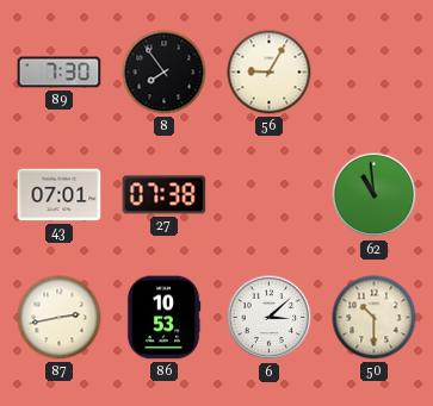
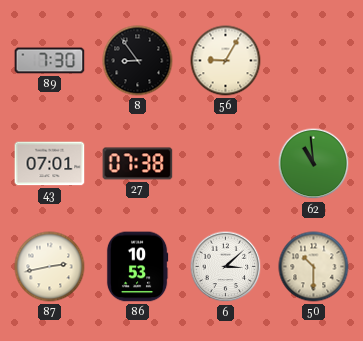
8: 7:54 -> 8:54 (138, 61)
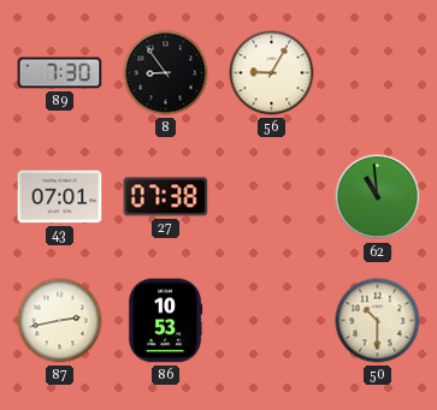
6: 3:08 -> none (226, 267)
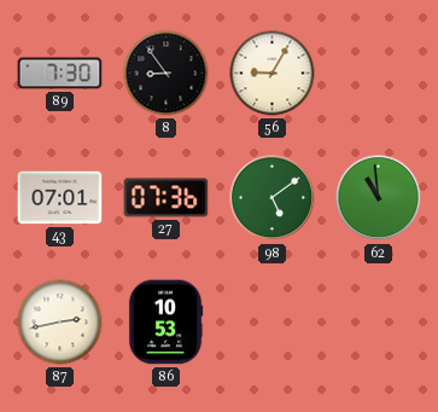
27: 07:38 -> 07:36 (167, 198)
98: none -> 5:09 (273, 198)
50: 10:30 -> none (378, 321)
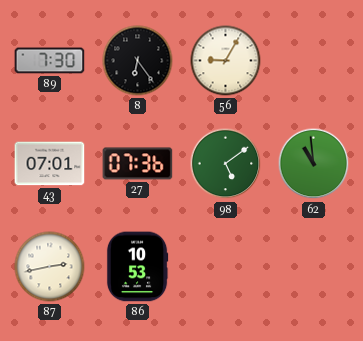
8: 8:54 -> 6:24 (138, 61)
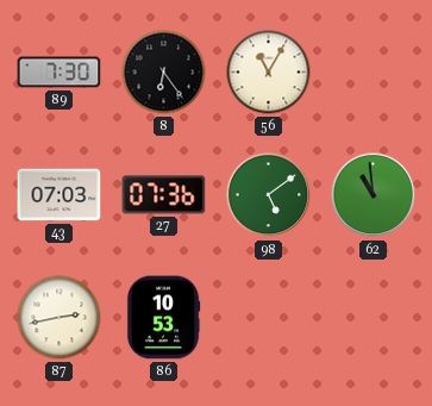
56: 9:05 -> 11:05 (269, 73)
43: 07:01 -> 07:03 (60, 195)
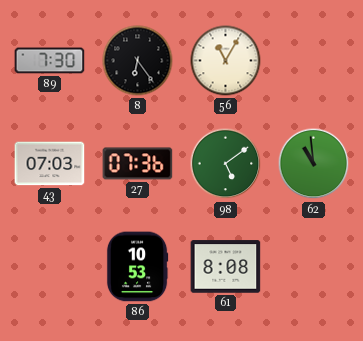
87: 2:43 -> none (60, 318)
61: none -> 8:08 (226, 267)
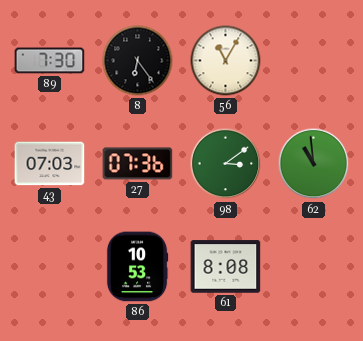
98: 5:09 -> 3:09 (226, 164)
